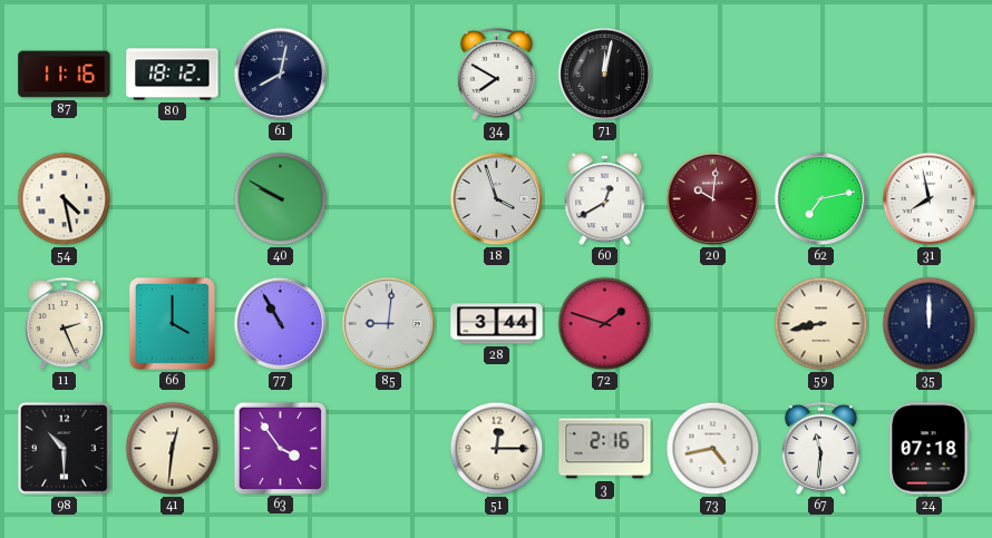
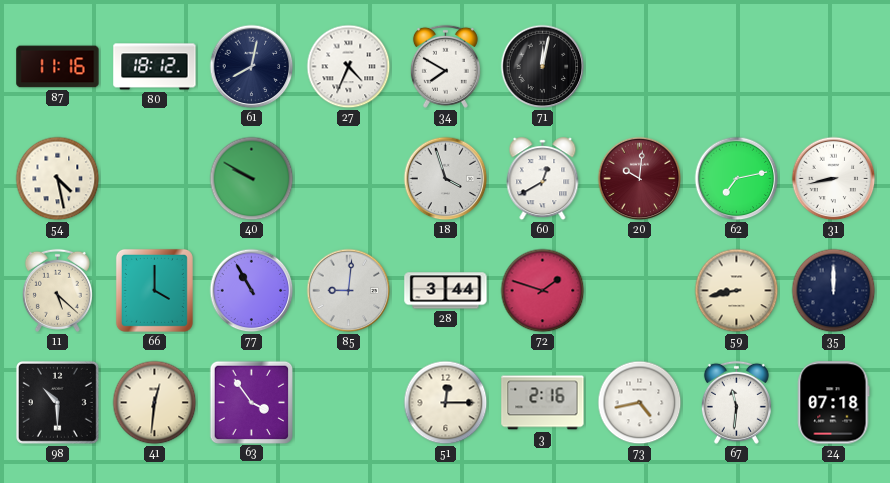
27: none -> 4:34 (349, 67)
31: 7:58 -> 8:43 (834, 179)
11: 2:26 -> 5:22 (57, 290)
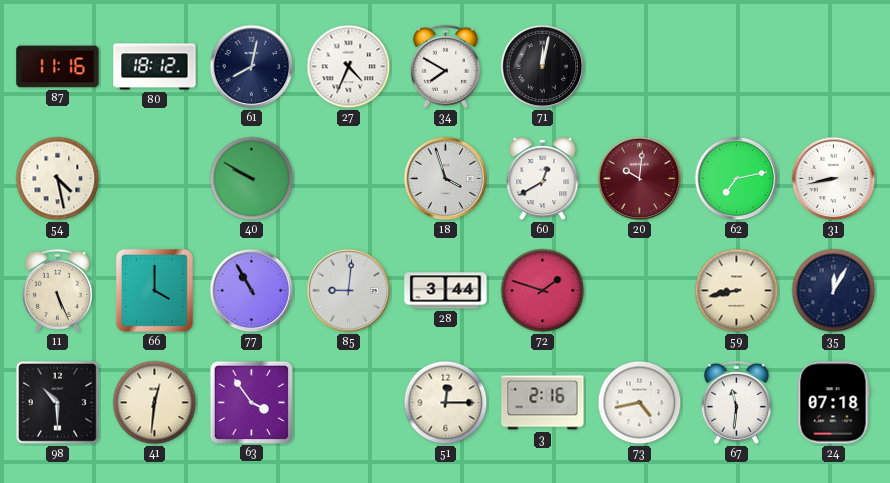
11: 5:22 -> 5:26 (57, 290)
35: 12:00 -> 12:05 (834, 291)
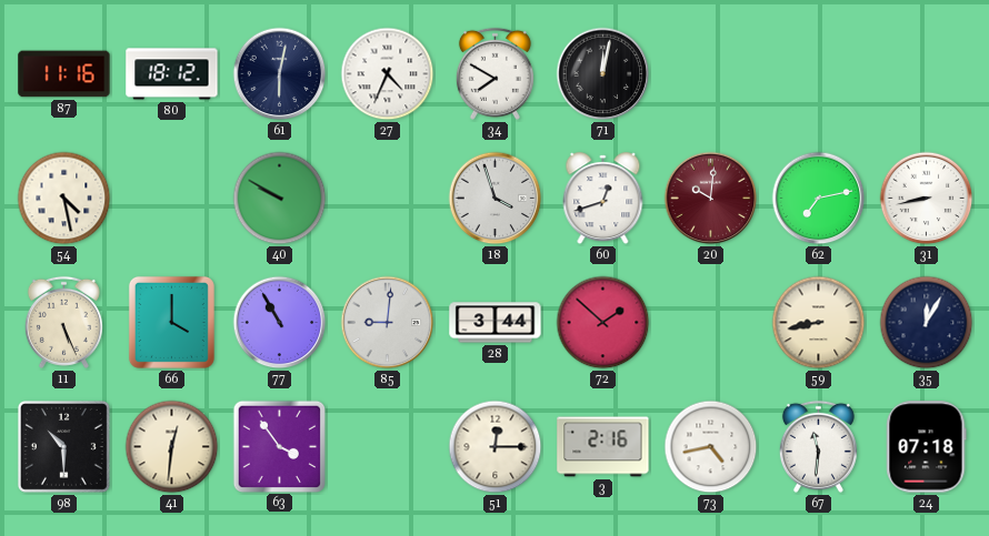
61: 8:02 -> 6:02 (280, 74)
60: 12:40 -> 12:42 (603, 199)
72: 1:48 -> 1:52 (603, 323)
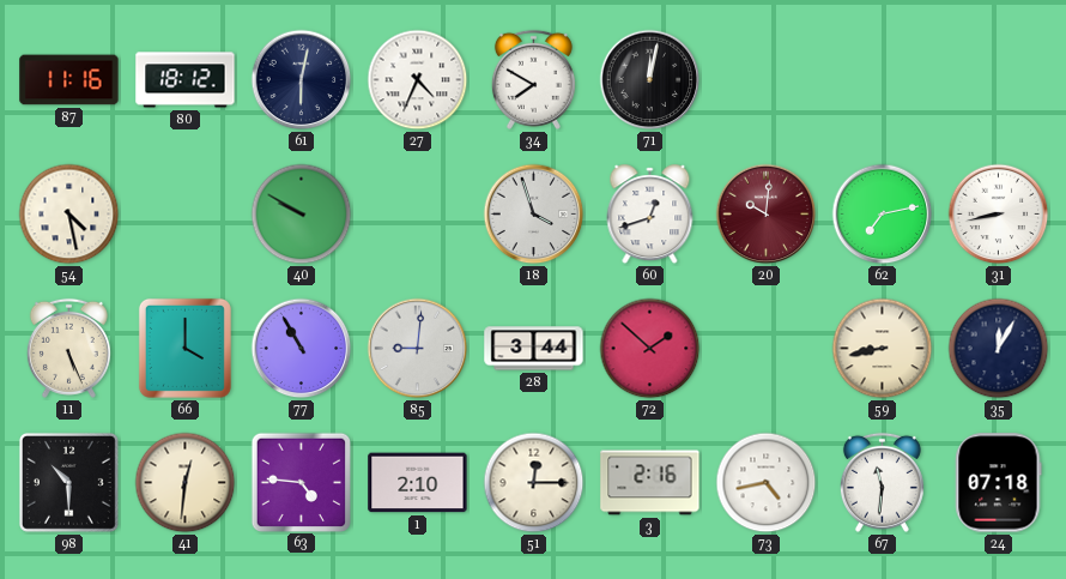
63: 3:54 -> 4:46 (302, 482)
1: none -> 2:10 (418, 483)
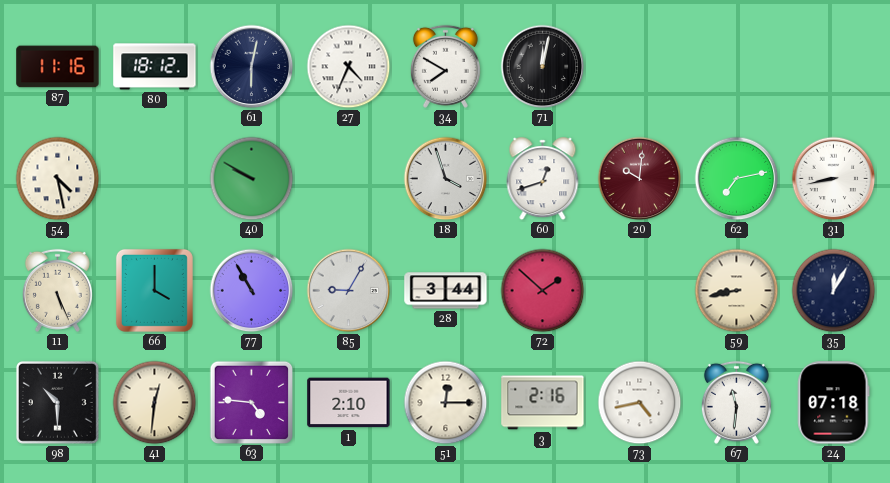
85: 9:01 -> 9:05 (349, 291)
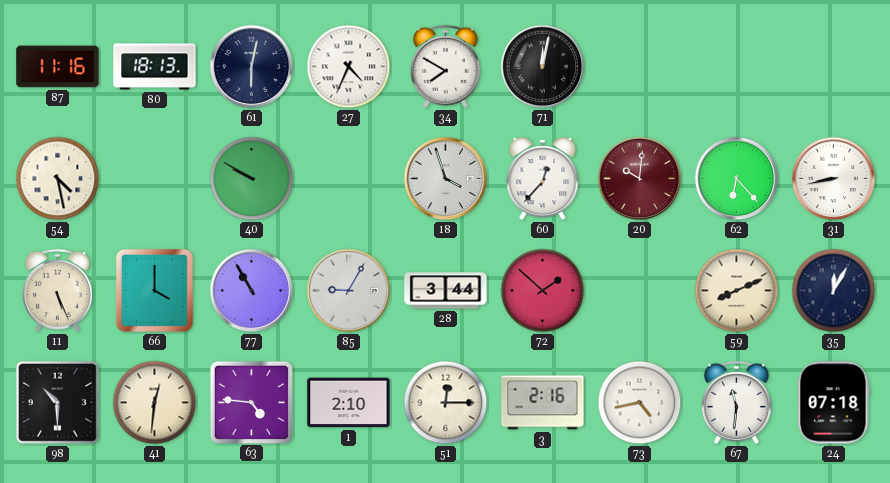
80: 18:12 -> 18:13 (155, 67)
60: 12:42 -> 12:37 (543, 179)
62: 7:13 -> 6:23 (737, 179)
59: 8:43 -> 8:11 (737, 291)
